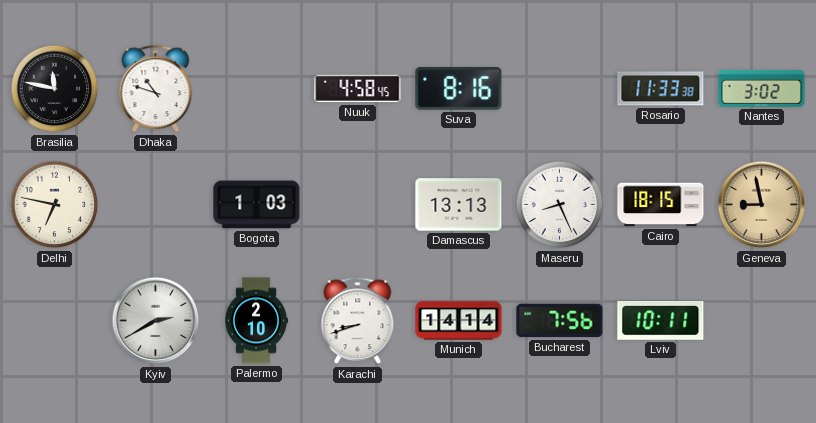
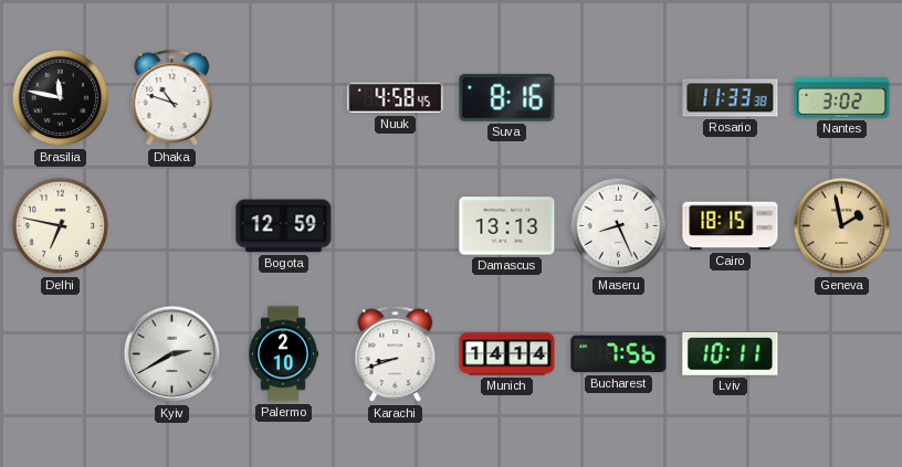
Bogota: 1:03 -> 12:59 (284, 226)
Geneva: 8:58 -> 1:58 (842, 226)
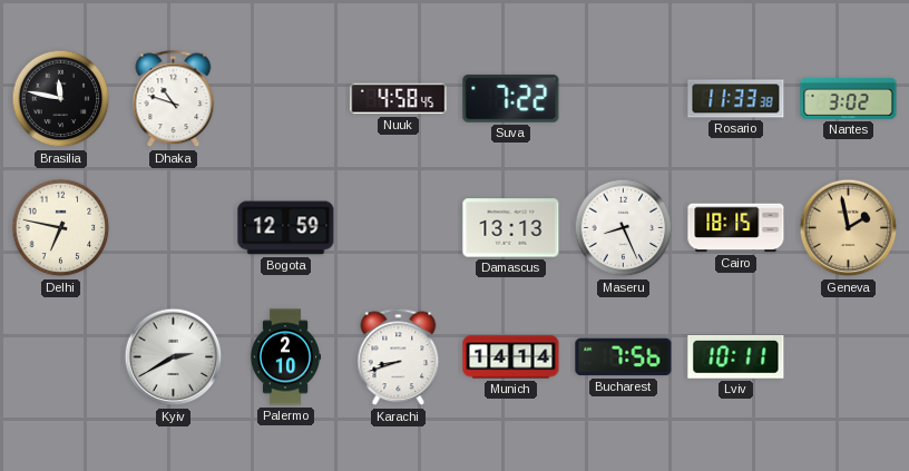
Suva: 8:16 -> 7:22 (511, 98)
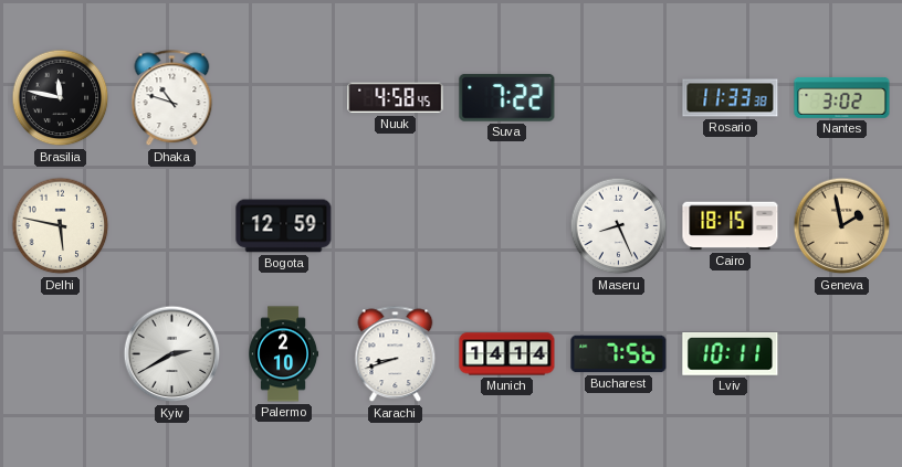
Delhi: 6:47 -> 5:47 (61, 226)
Damascus: 13:13 -> none (511, 228)
